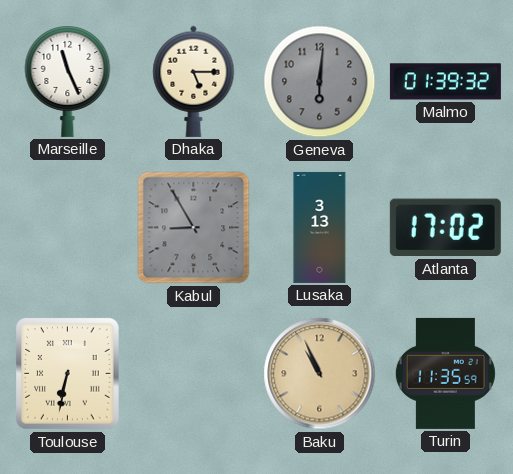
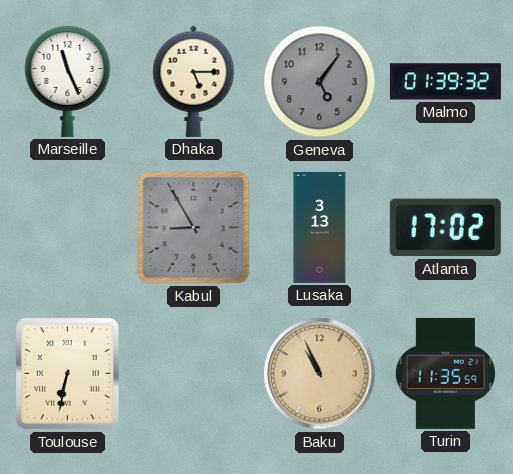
Geneva: 6:01 -> 5:06 (320, 82)
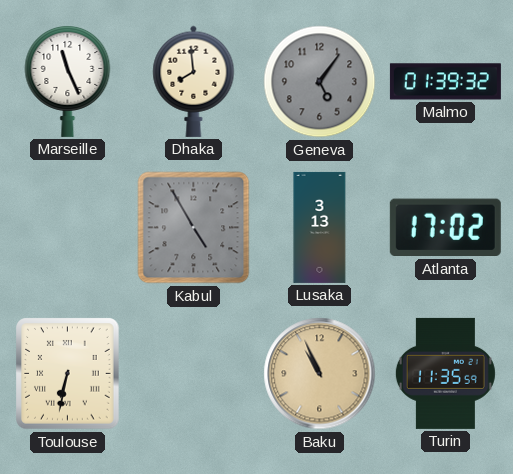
Dhaka: 5:15 -> 7:59 (194, 81)
Kabul: 8:55 -> 4:55 (194, 228)
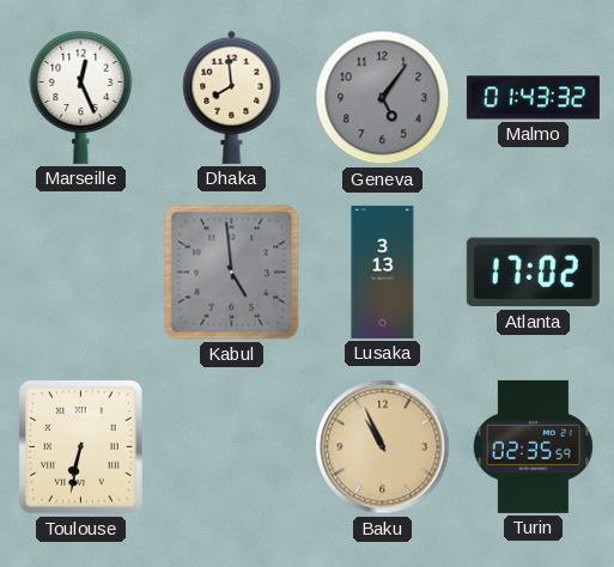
Marseille: 11:26 -> 12:26 (81, 98)
Malmo: 01:39 -> 01:43 (533, 98)
Kabul: 4:55 -> 4:59 (232, 273)
Turin: 11:35 -> 02:35 (533, 446)
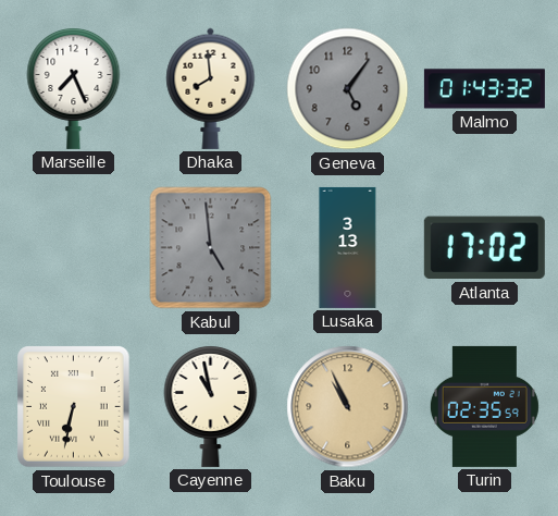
Marseille: 12:26 -> 7:26 (74, 89)
Cayenne: none -> 10:58 (211, 407)
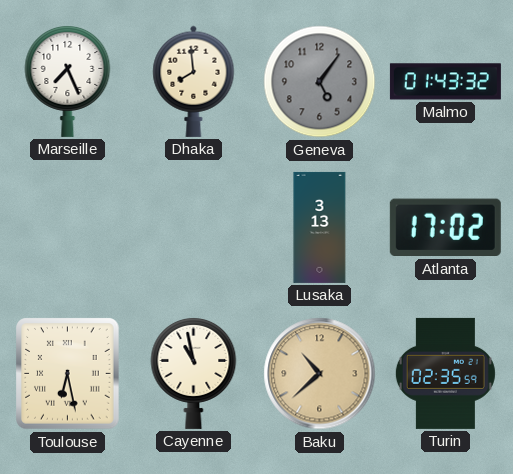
Kabul: 4:59 -> none (211, 248)
Toulouse: 6:32 -> 6:28 (68, 374)
Baku: 10:56 -> 10:38 (320, 374)
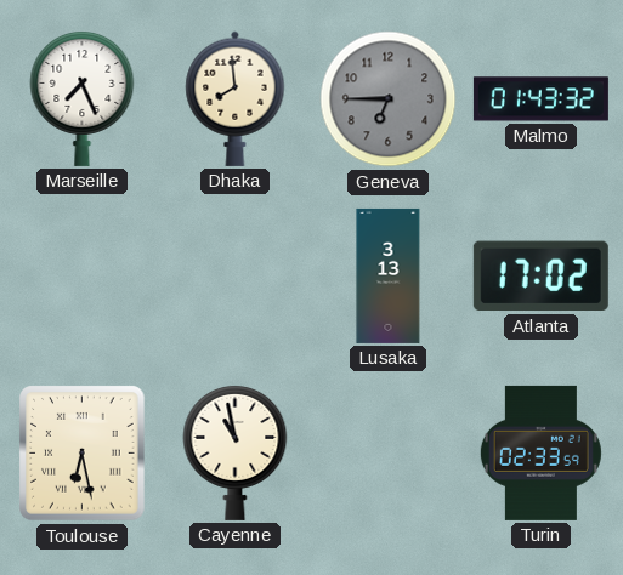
Geneva: 5:06 -> 6:45 (389, 99)
Baku: 10:38 -> none (320, 374)
Turin: 02:35 -> 02:33 (540, 452)
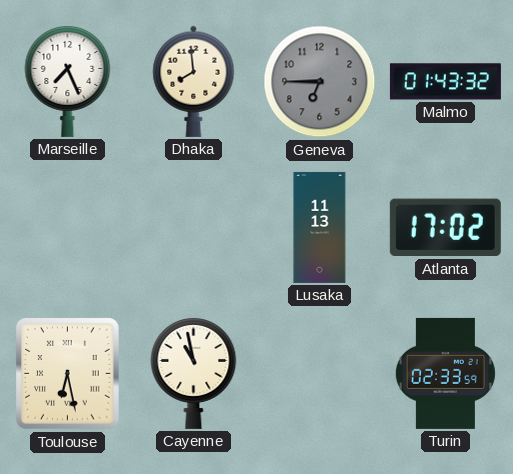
Lusaka: 3:13 -> 11:13 (320, 227)
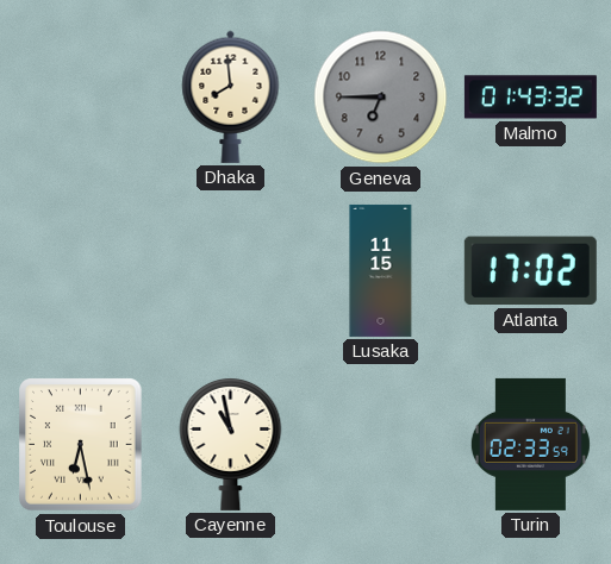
Marseille: 7:26 -> none (68, 82)
Lusaka: 11:13 -> 11:15 (381, 270)
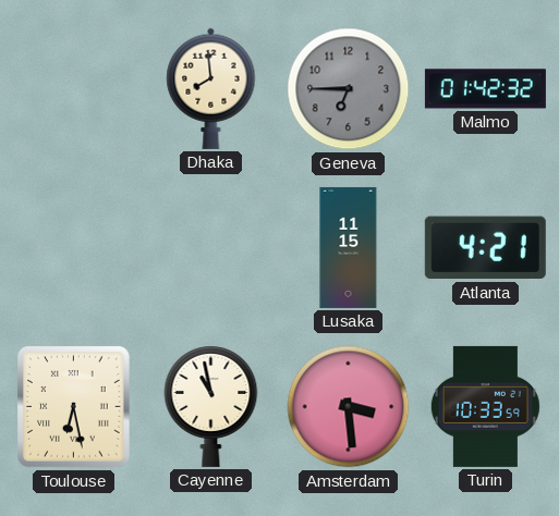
Malmo: 01:43 -> 01:42 (485, 89)
Atlanta: 17:02 -> 4:21 (485, 248)
Amsterdam: none -> 3:29 (349, 407)
Turin: 02:33 -> 10:33 (485, 406)
